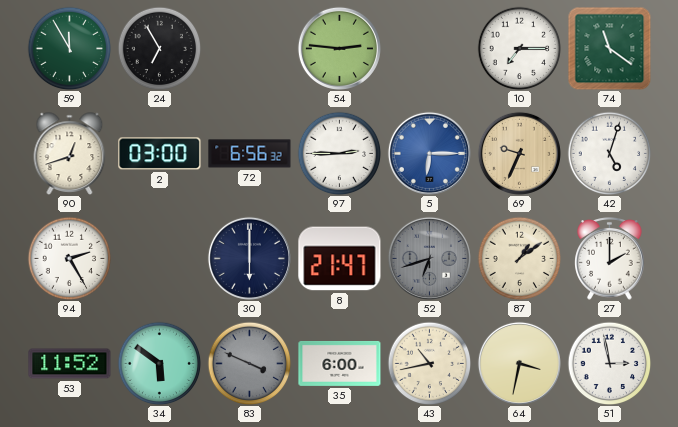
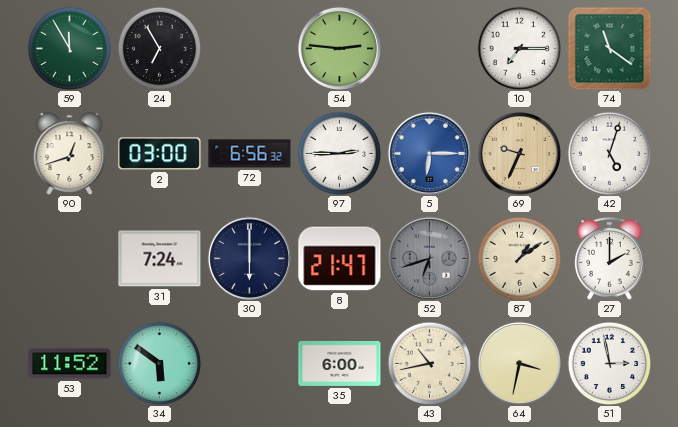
94: 2:25 -> none (69, 258)
31: none -> 7:24 (160, 259)
83: 3:49 -> none (249, 363)
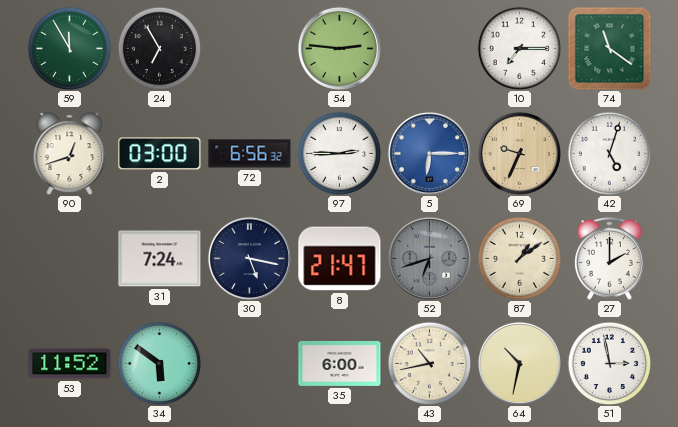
30: 6:00 -> 5:17 (249, 258)
64: 3:32 -> 10:32 (519, 363)
